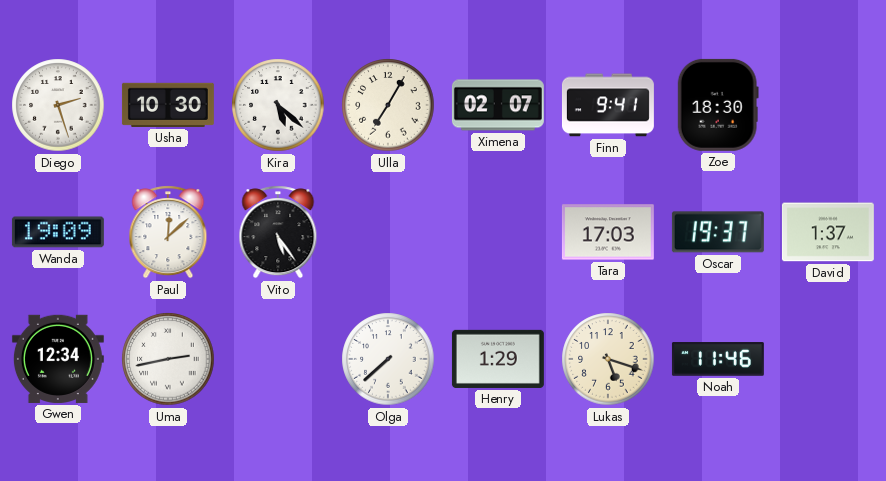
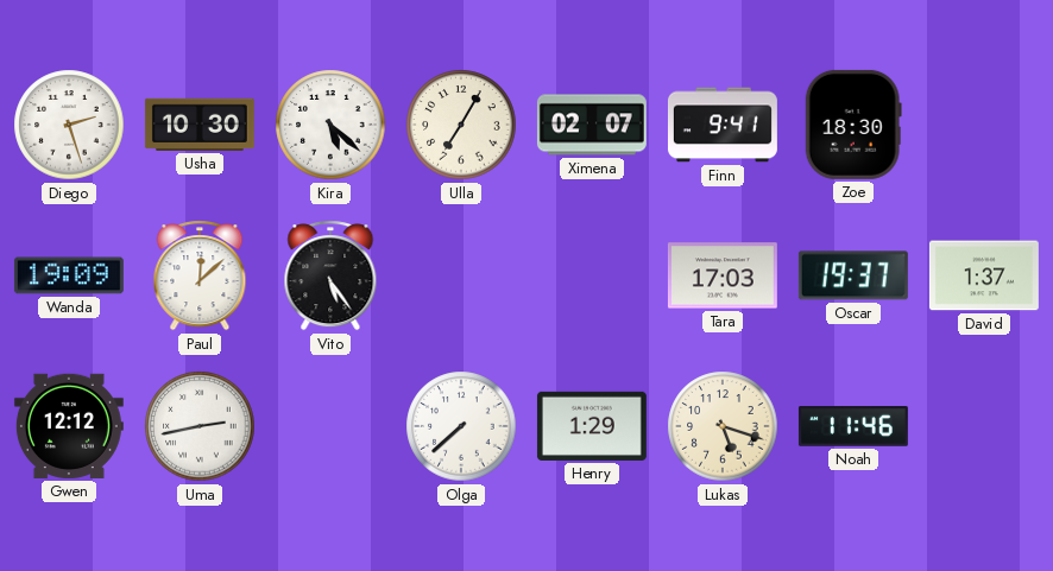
Gwen: 12:34 -> 12:12 (69, 426)
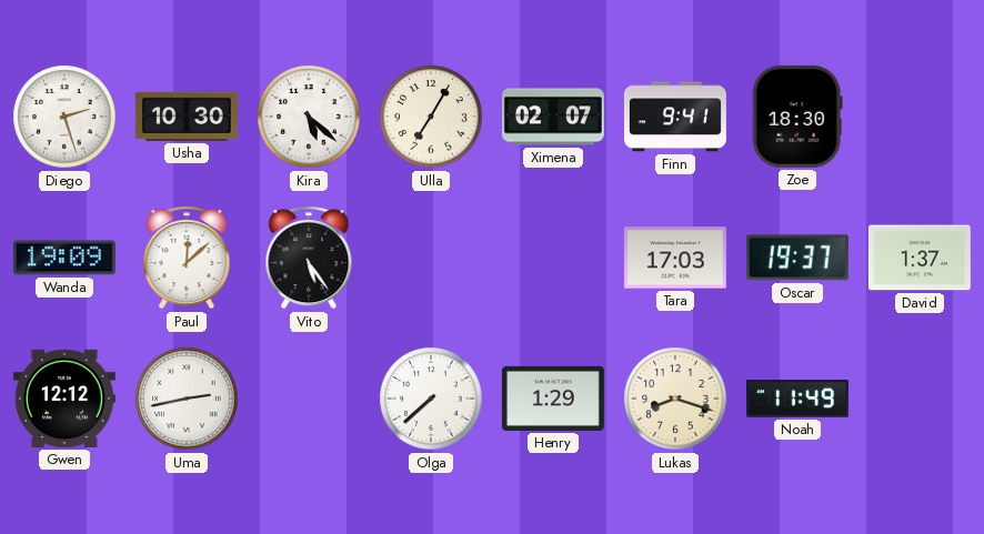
Lukas: 5:18 -> 8:18 (675, 399)
Noah: 11:46 -> 11:49 (797, 399)
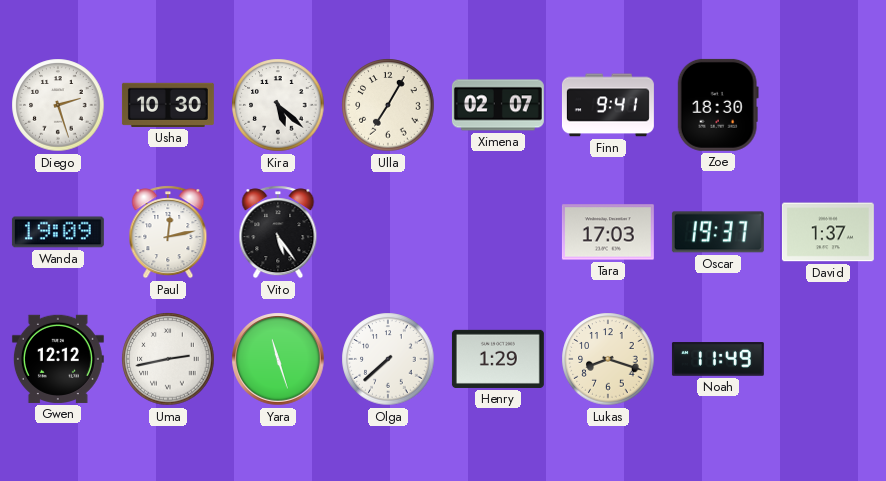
Paul: 12:08 -> 12:13 (168, 232)
Yara: none -> 11:27 (278, 359)
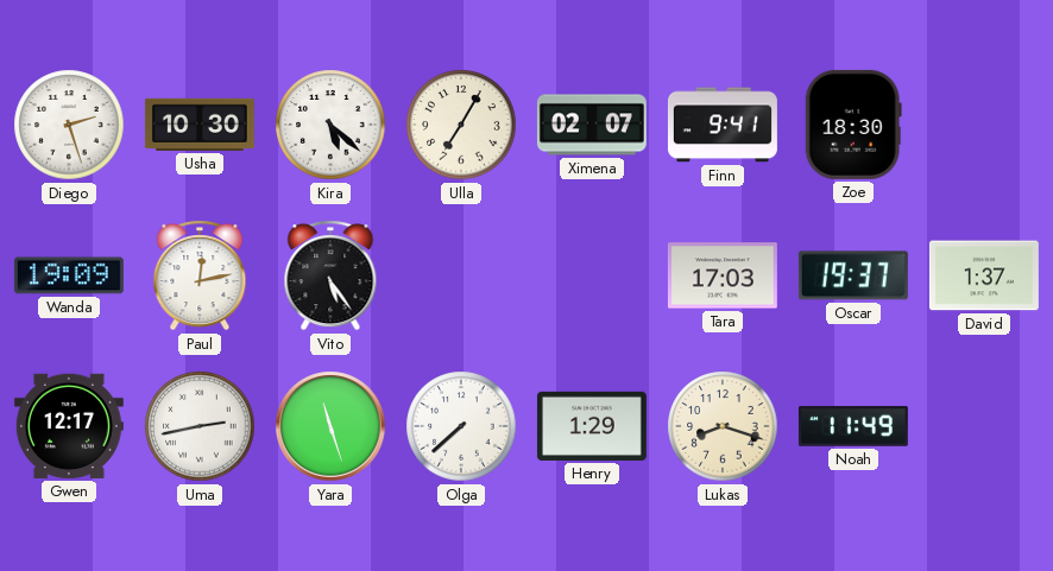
Gwen: 12:12 -> 12:17 (69, 426)
